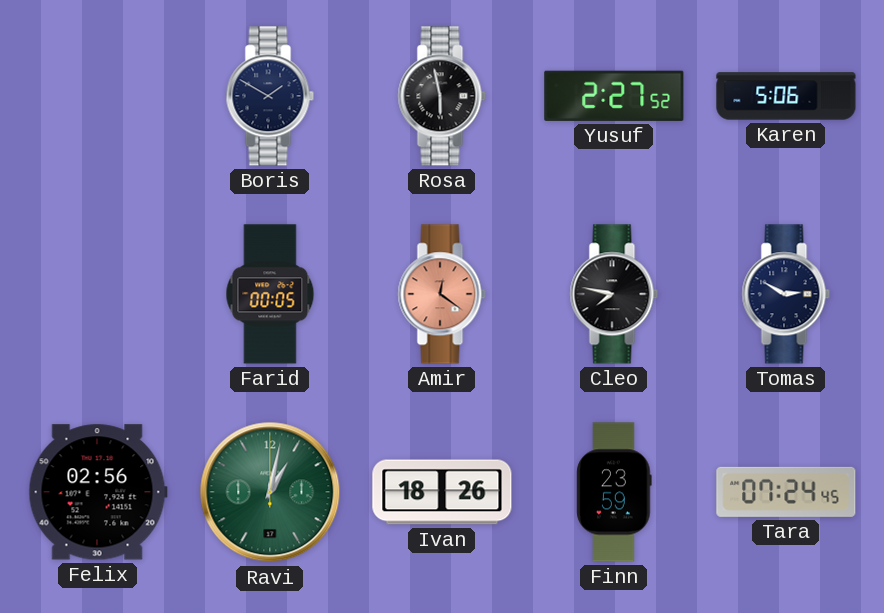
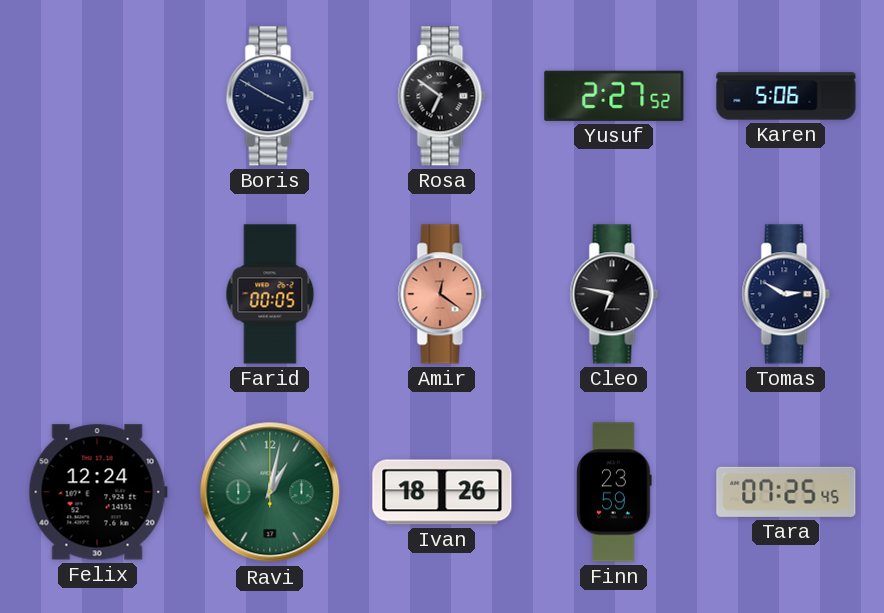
Boris: 1:50 -> 3:50 (270, 96)
Rosa: 5:58 -> 6:51 (442, 96)
Cleo: 7:47 -> 6:47 (614, 294)
Felix: 02:56 -> 12:24 (98, 492)
Tara: 07:24 -> 07:25 (786, 492)
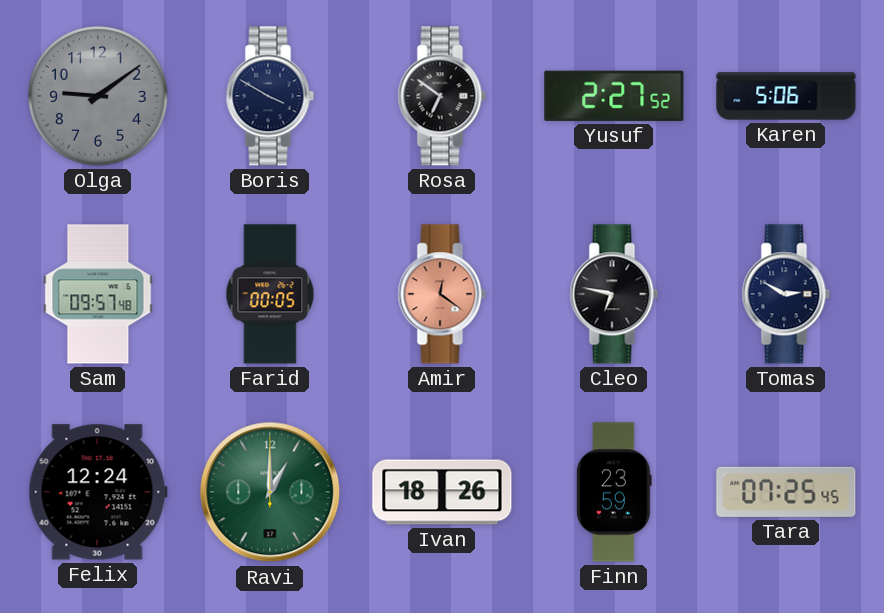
Olga: none -> 9:09 (98, 96)
Sam: none -> 09:57 (98, 294)
Ravi: 1:02 -> 1:00 (270, 492)
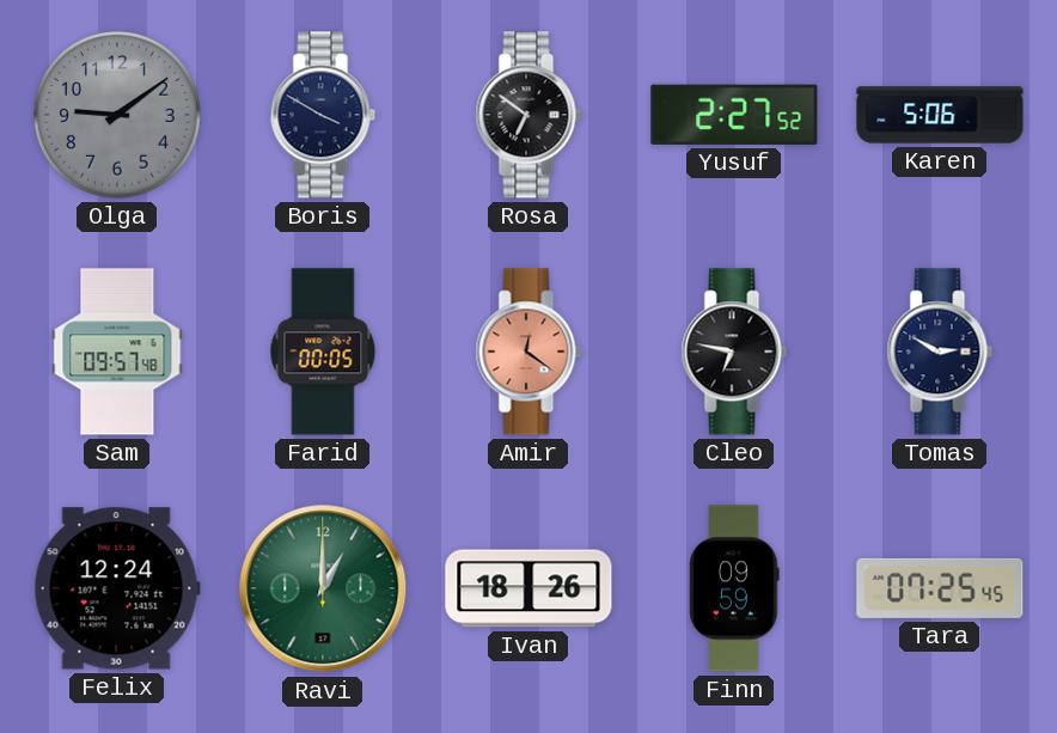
Finn: 23:59 -> 09:59 (734, 588)
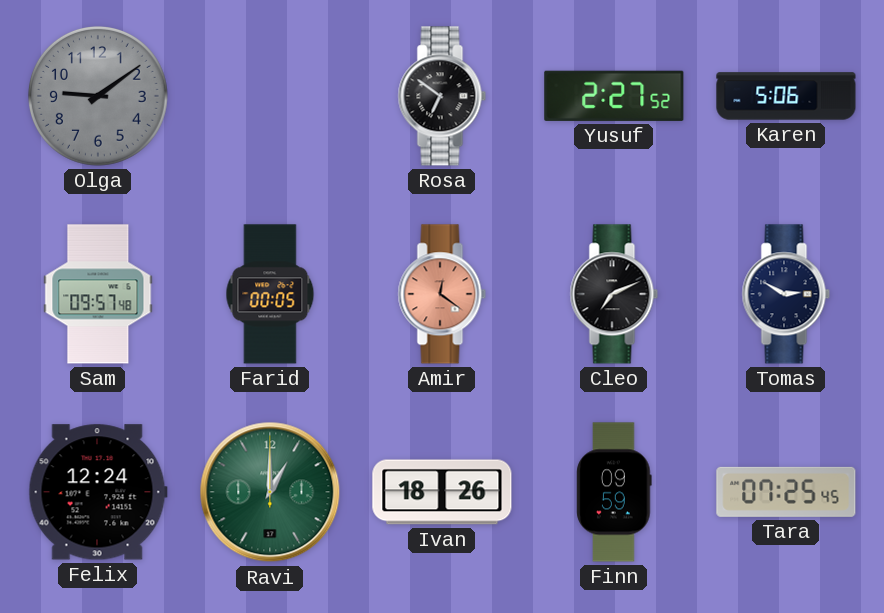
Boris: 3:50 -> none (323, 115)
Cleo: 6:47 -> 7:11 (614, 294)
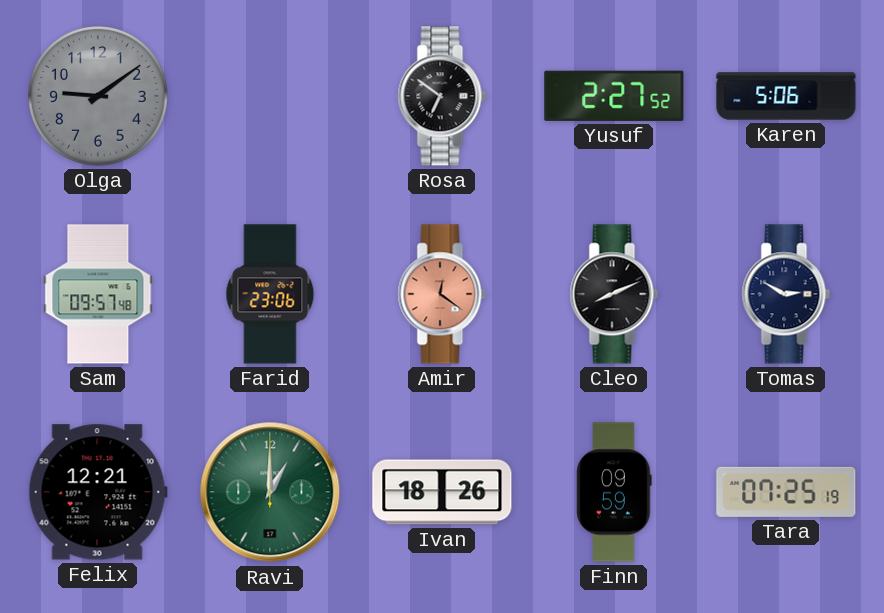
Farid: 00:05 -> 23:06 (270, 294)
Cleo: 7:11 -> 8:11 (614, 294)
Felix: 12:24 -> 12:21 (98, 492)
Tara: 07:25:45 -> 07:25:19 (786, 492)
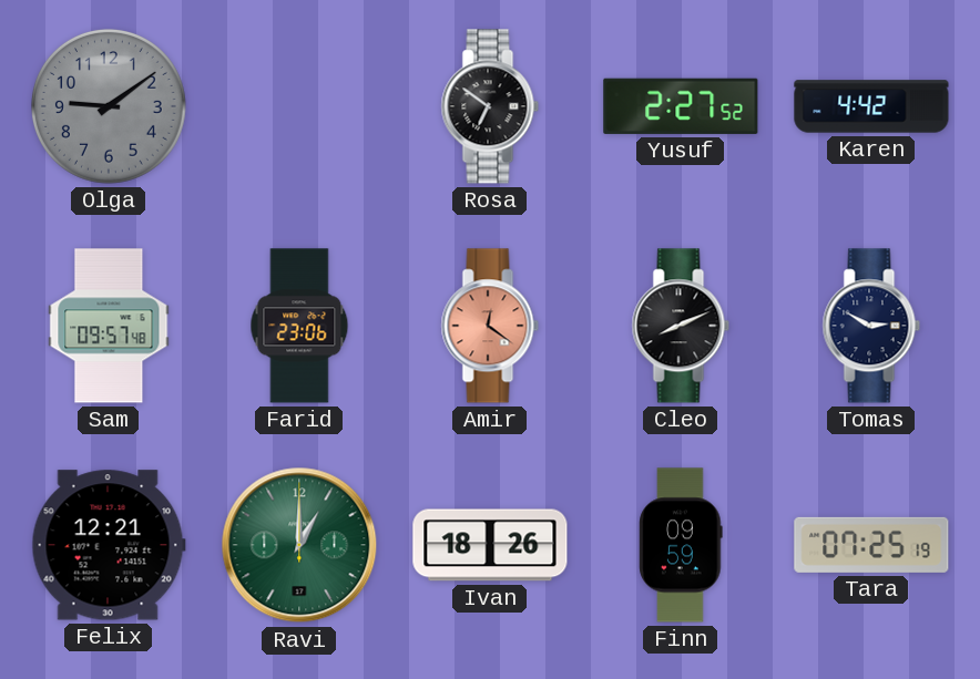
Karen: 5:06 -> 4:42 (871, 106)
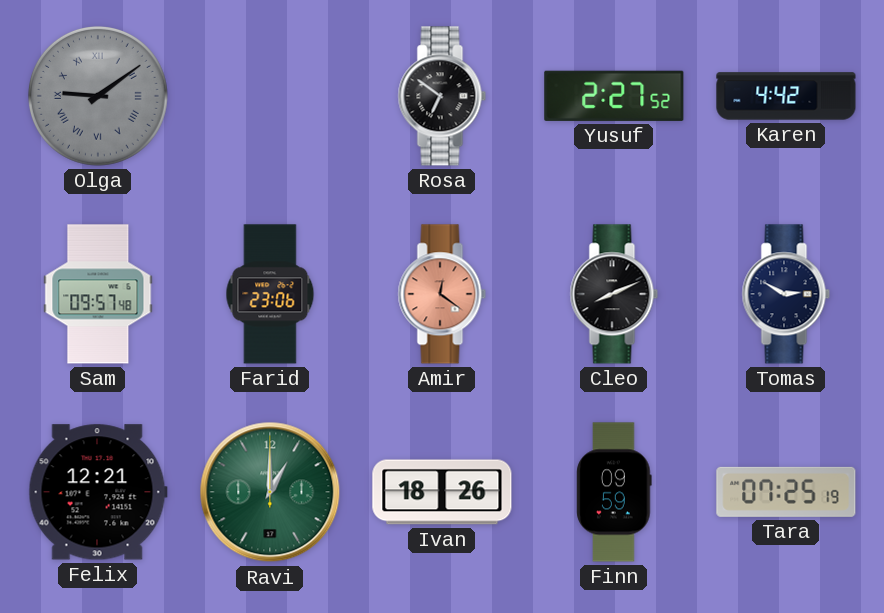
Olga numerals: Arabic -> Roman (98, 96)
